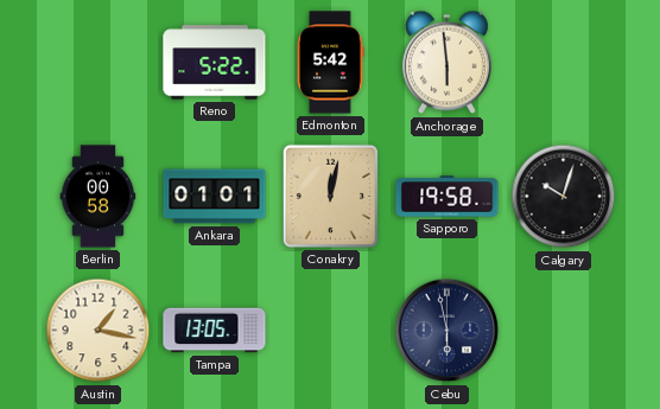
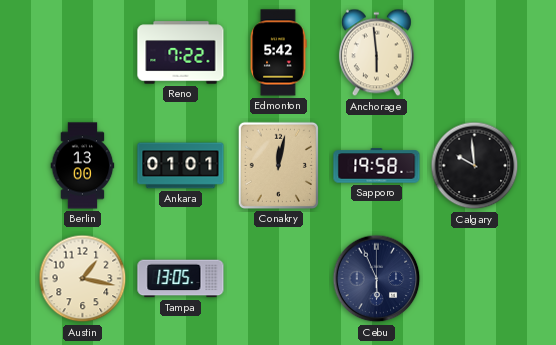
Reno: 5:22 -> 7:22 (181, 53)
Berlin: 00:58 -> 13:00 (83, 166)
Calgary: 10:03 -> 9:59 (475, 166)
Cebu: 5:58 -> 5:56 (377, 279)
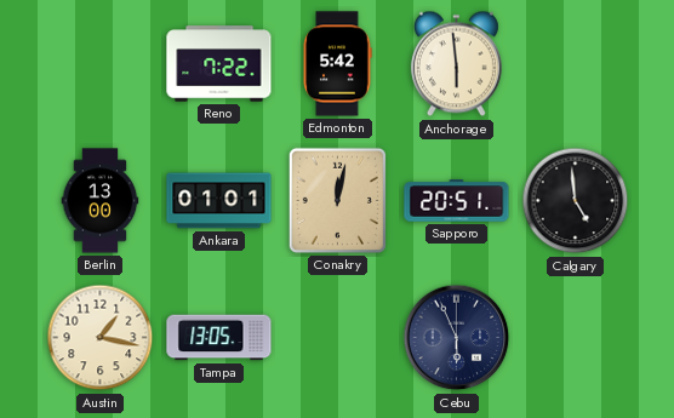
Sapporo: 19:58 -> 20:51 (457, 201)
Calgary: 9:59 -> 4:59 (576, 201)
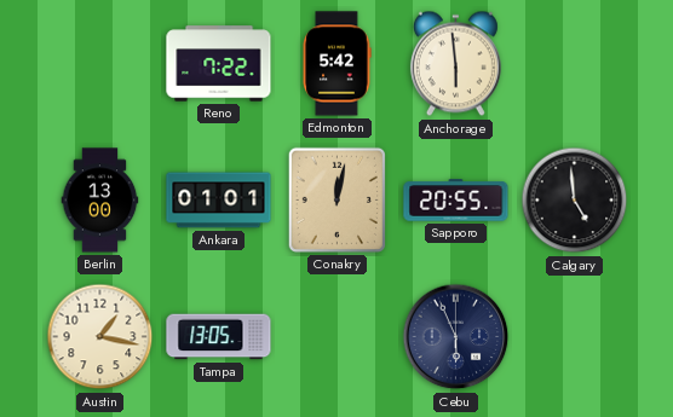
Sapporo: 20:51 -> 20:55 (456, 201)
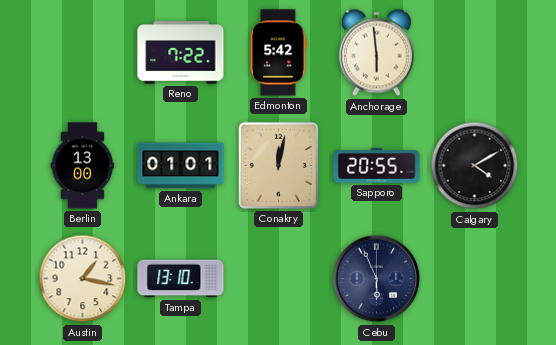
Calgary: 4:59 -> 4:10 (475, 166)
Tampa: 13:05 -> 13:10 (181, 279)
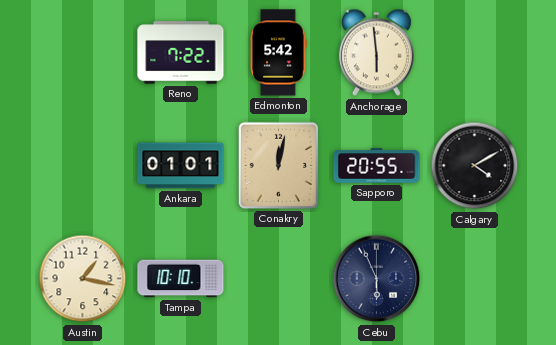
Berlin: 13:00 -> none (83, 166)
Tampa: 13:10 -> 10:10 (181, 279)
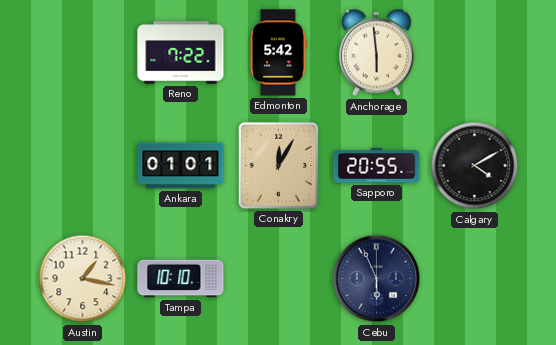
Conakry: 12:02 -> 12:05 (278, 165)
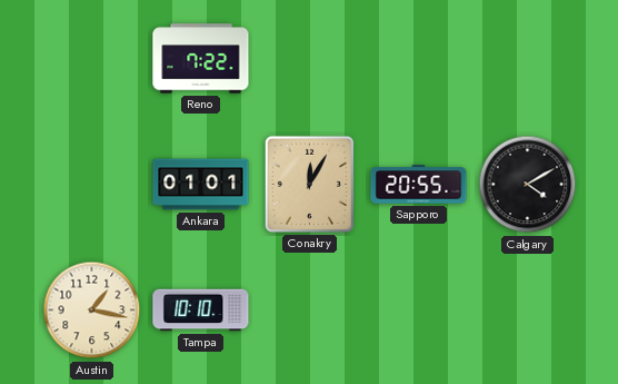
Edmonton: 5:42 -> none (278, 53)
Anchorage: 5:59 -> none (376, 53)
Cebu: 5:56 -> none (377, 279)
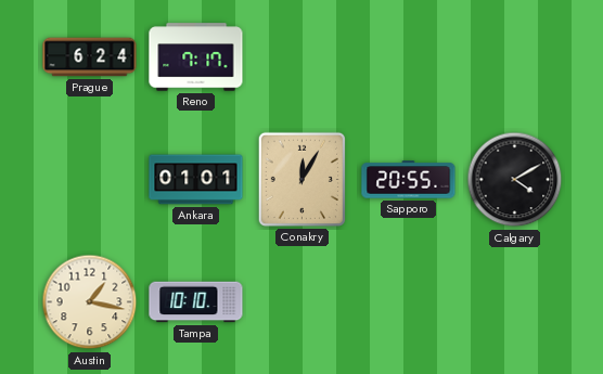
Prague: none -> 6:24 (90, 57)
Reno: 7:22 -> 7:17 (196, 57)
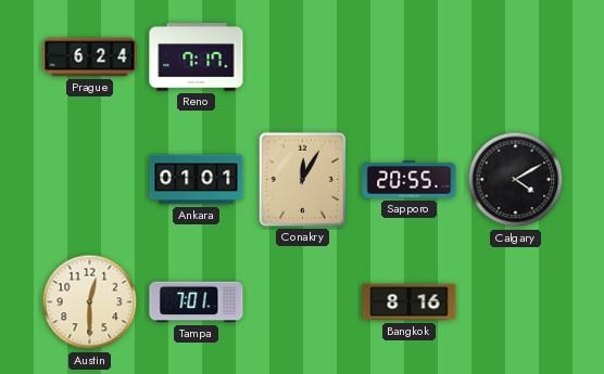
Austin: 1:17 -> 12:30 (90, 302)
Tampa: 10:10 -> 7:01 (197, 302)
Bangkok: none -> 8:16 (410, 302)
